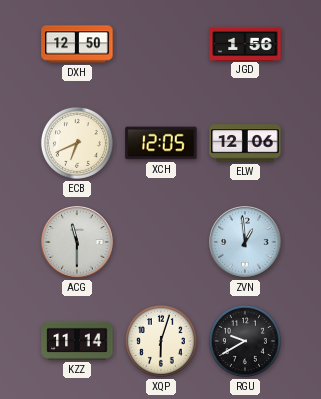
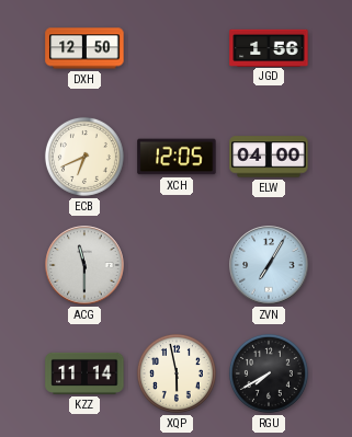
ELW: 12:06 -> 04:00 (269, 157)
ZVN: 12:59 -> 7:05 (269, 265)
XQP: 6:03 -> 5:58 (177, 373)
RGU: 9:40 -> 7:40 (269, 373)
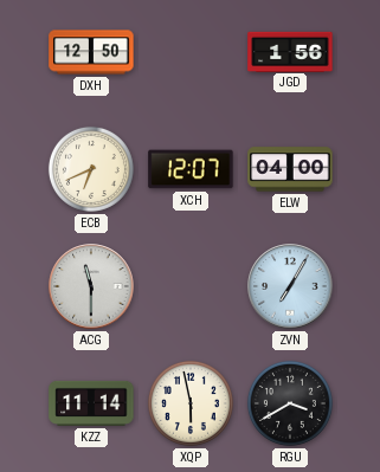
XCH: 12:05 -> 12:07 (191, 169)
RGU: 7:40 -> 3:40 (290, 403)
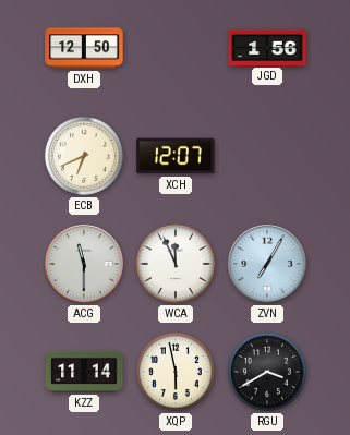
ELW: 04:00 -> none (290, 169)
WCA: none -> 11:56 (176, 264)
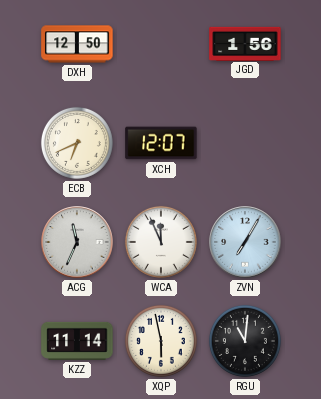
ACG: 11:30 -> 11:34 (77, 242)
RGU: 3:40 -> 11:01 (245, 341)
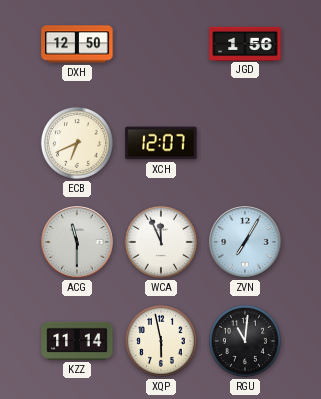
ACG: 11:34 -> 11:30 (77, 242)
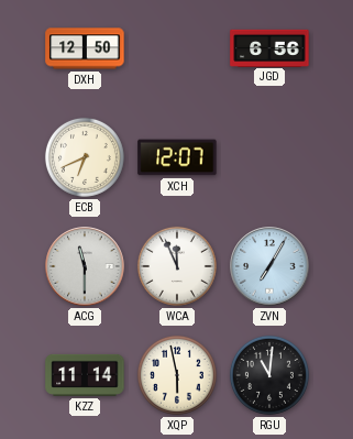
JGD: 1:56 -> 6:56 (269, 47)
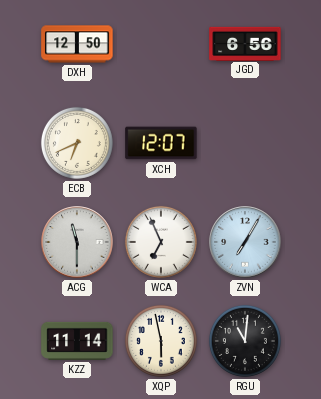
WCA: 11:56 -> 6:56 (161, 242)
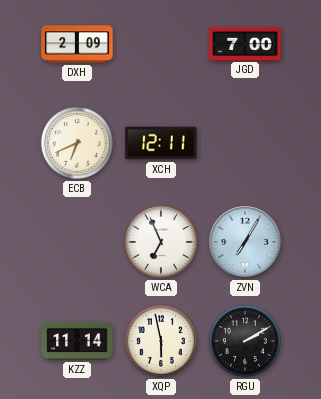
DXH: 12:50 -> 2:09 (77, 44)
JGD: 6:56 -> 7:00 (245, 43)
XCH: 12:07 -> 12:11 (161, 143)
ACG: 11:30 -> none (77, 242)
RGU: 11:01 -> 2:10 (245, 341)
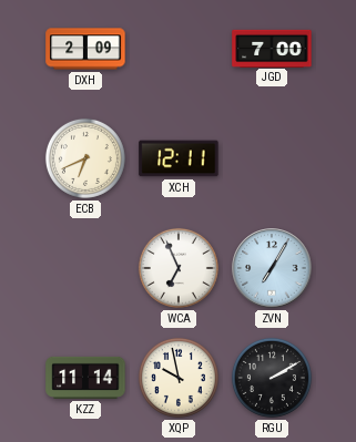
XQP: 5:58 -> 9:58 (179, 378)
